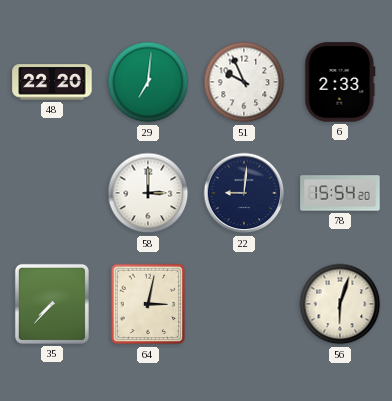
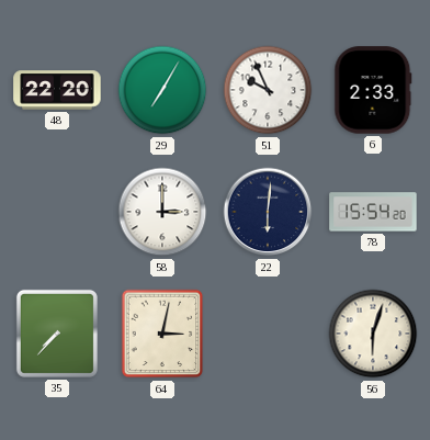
29: 7:01 -> 7:05 (162, 90)
22: 9:01 -> 6:01 (268, 212)
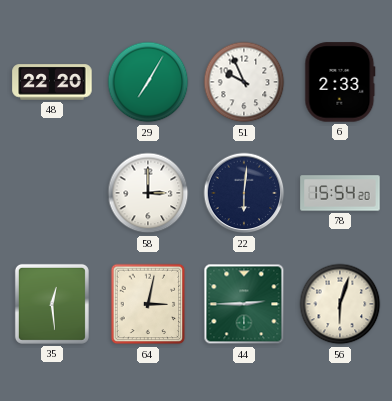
35: 7:37 -> 12:29 (52, 304)
44: none -> 2:45 (244, 304)
